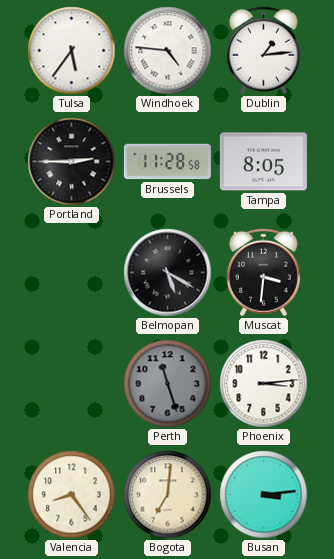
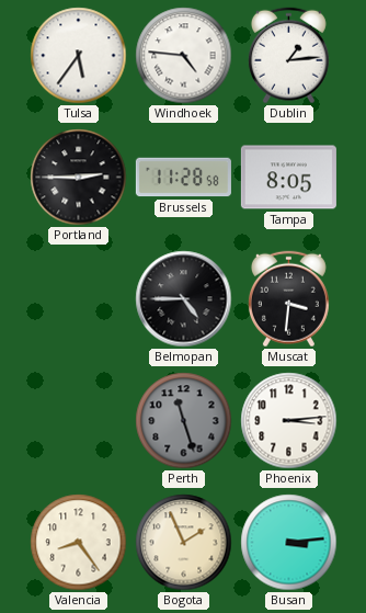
Belmopan: 5:20 -> 4:45 (184, 299)
Bogota: 7:01 -> 1:56 (184, 543)
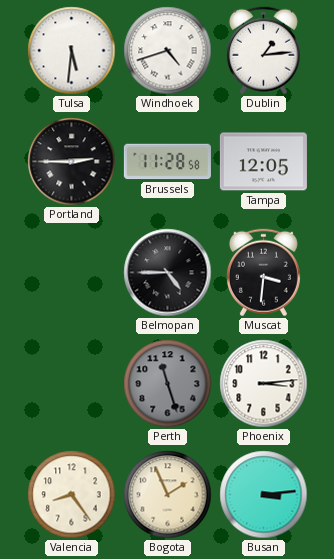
Tulsa: 5:36 -> 5:31 (72, 51)
Windhoek: 4:46 -> 4:42 (168, 51)
Tampa: 8:05 -> 12:05 (263, 162)
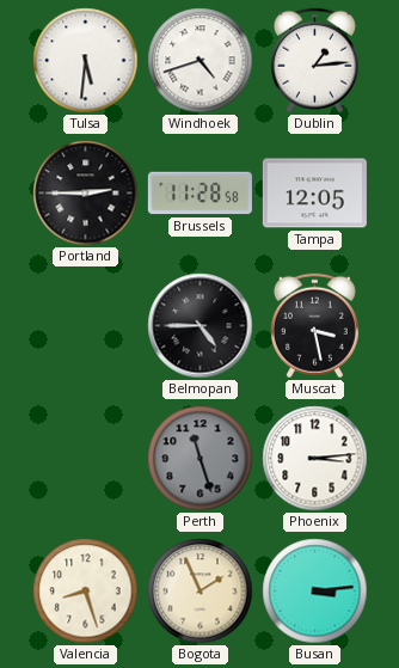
Muscat: 3:31 -> 3:28 (314, 326)
Valencia: 8:24 -> 8:27 (86, 592)
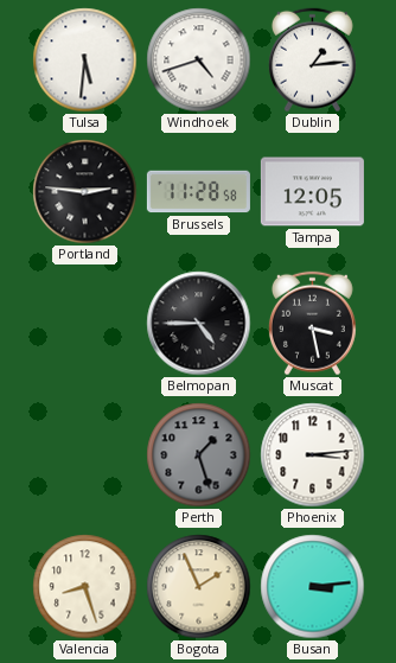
Portland: 2:45 -> 2:46 (85, 192)
Perth: 11:27 -> 1:27 (199, 455)
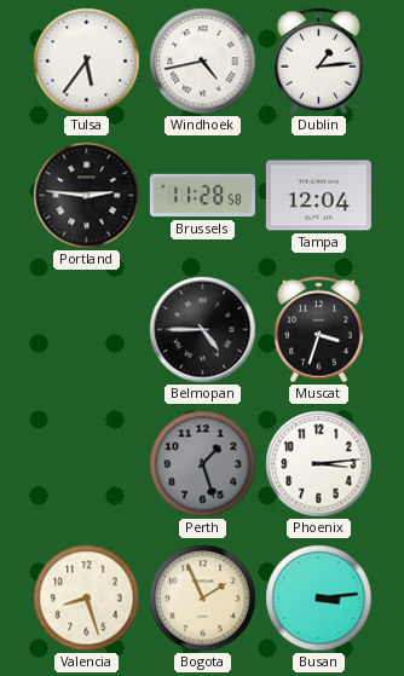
Tulsa: 5:31 -> 5:36 (87, 62)
Windhoek: 4:42 -> 4:43 (203, 62)
Tampa: 12:05 -> 12:04 (318, 196)
Muscat: 3:28 -> 3:33 (318, 330)
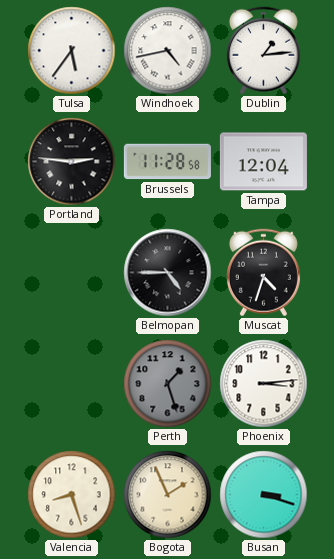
Muscat: 3:33 -> 4:33 (263, 273)
Busan: 3:14 -> 3:18 (264, 495)
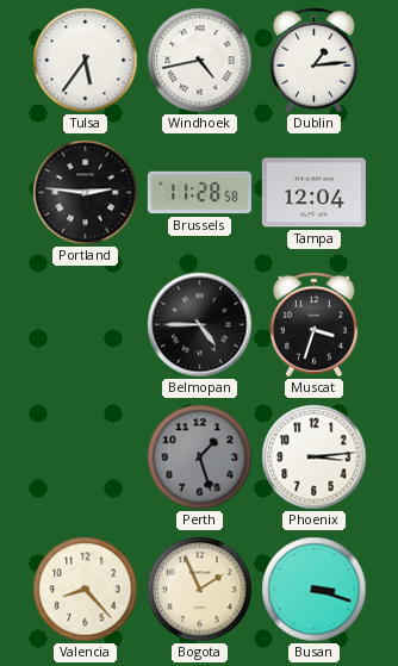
Muscat: 4:33 -> 3:33 (313, 325)
Valencia: 8:27 -> 8:23 (86, 590)
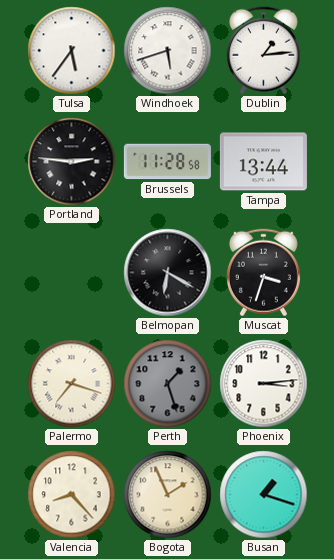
Windhoek: 4:43 -> 5:42 (168, 51)
Tampa: 12:04 -> 13:44 (263, 162)
Belmopan: 4:45 -> 6:20 (168, 273)
Palermo: none -> 7:18 (72, 384)
Busan: 3:18 -> 1:18 (264, 495)
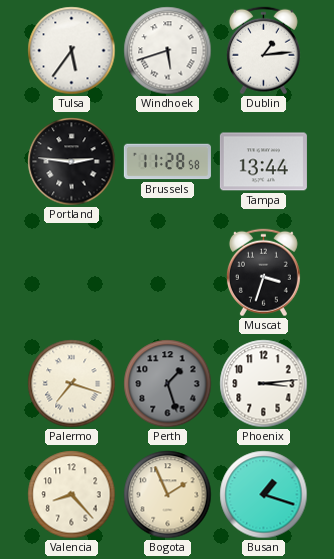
Belmopan: 6:20 -> none (168, 273)
